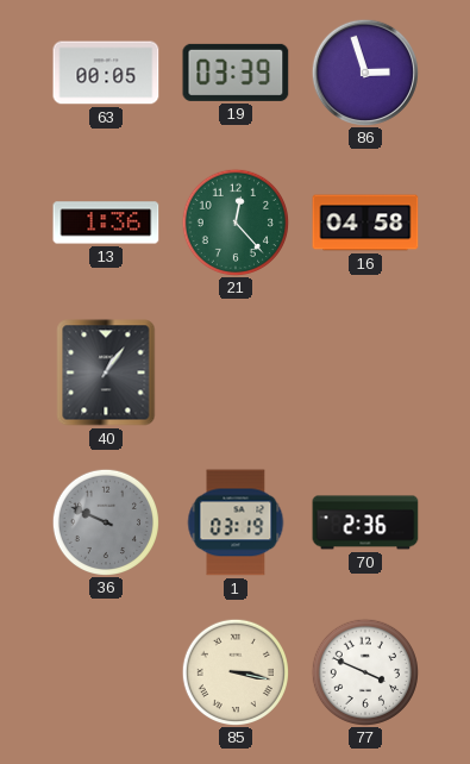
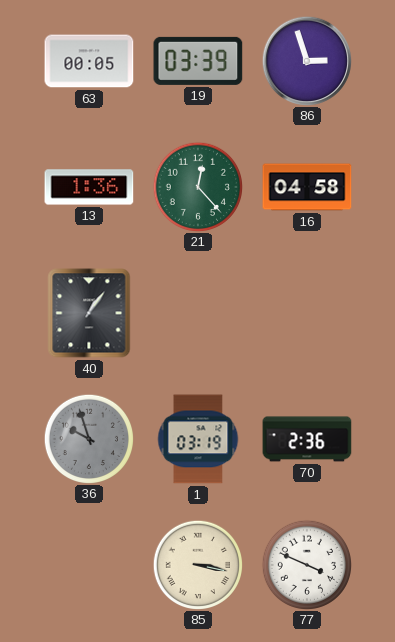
36: 9:49 -> 9:57 (88, 438)
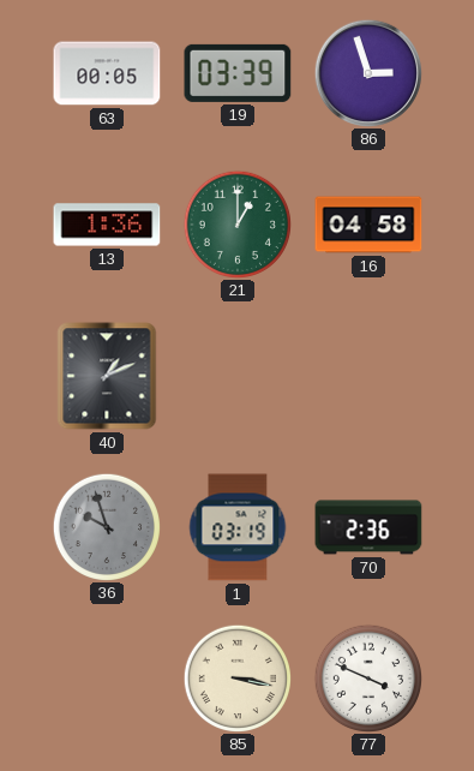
21: 12:23 -> 1:00 (236, 223)
40: 1:06 -> 1:11 (107, 376)
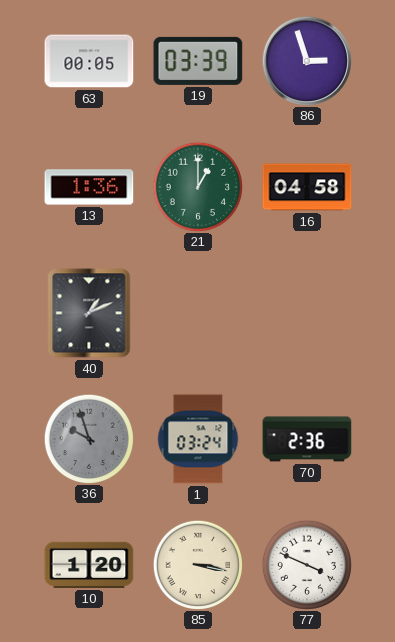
1: 03:19 -> 03:24 (198, 439)
10: none -> 1:20 (89, 565)
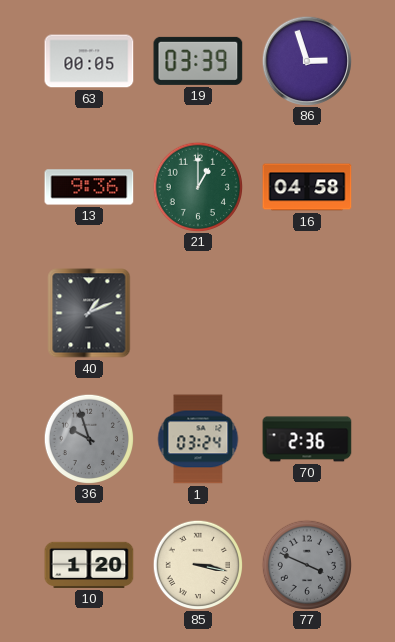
13: 1:36 -> 9:36 (89, 187)
77 dial: white -> grey (306, 564)
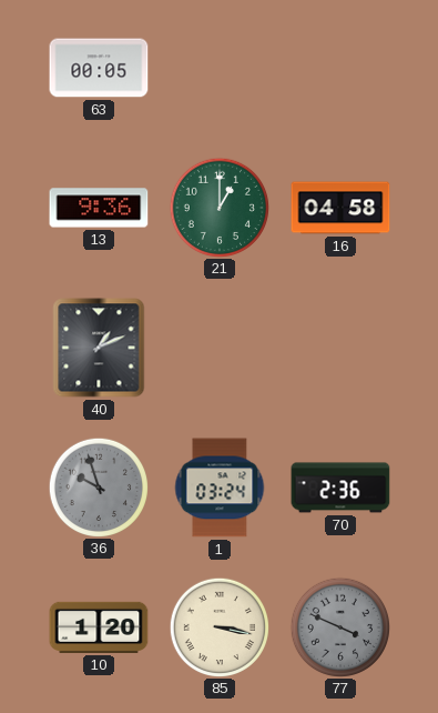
19: 03:39 -> none (198, 61)
86: 2:57 -> none (306, 60)
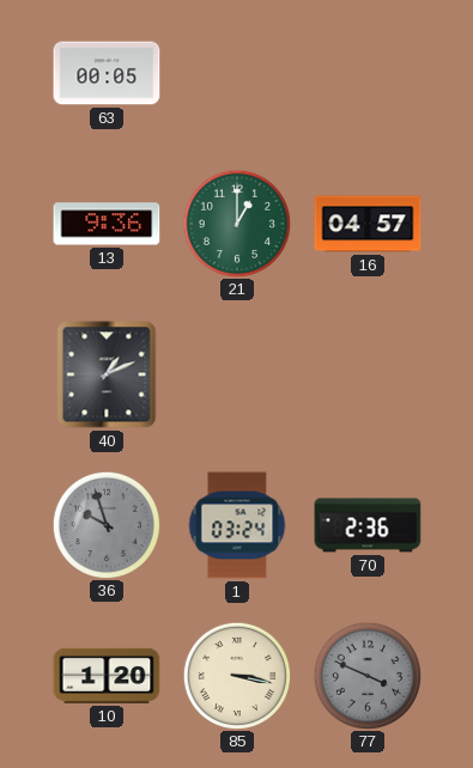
16: 04:58 -> 04:57 (368, 224)
